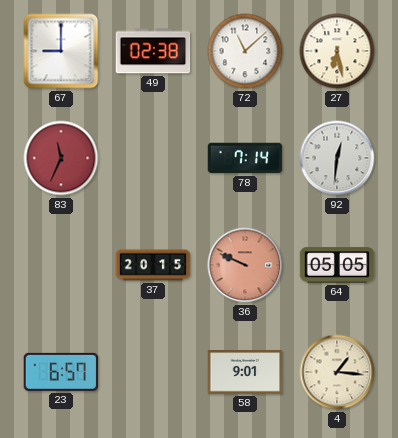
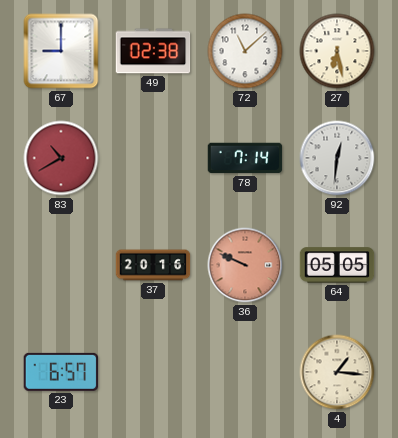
83: 11:34 -> 10:40 (61, 158)
37: 20:15 -> 20:16 (153, 265)
58: 9:01 -> none (245, 373)
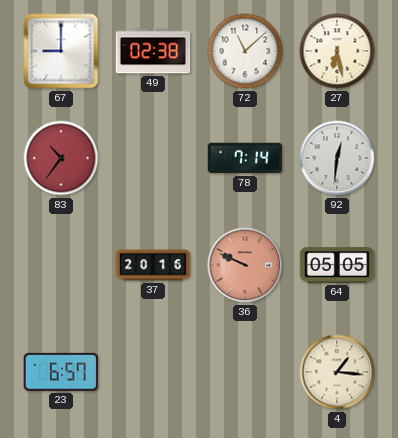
83: 10:40 -> 10:36 (61, 158)
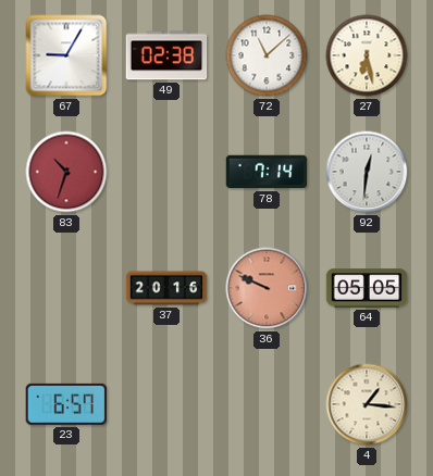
67: 9:00 -> 9:05 (66, 55)
83: 10:36 -> 10:33 (66, 172)
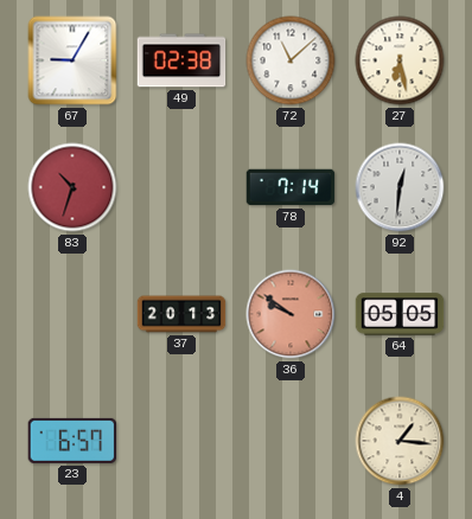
37: 20:16 -> 20:13 (181, 314)
36: 9:49 -> 9:51 (291, 314)
